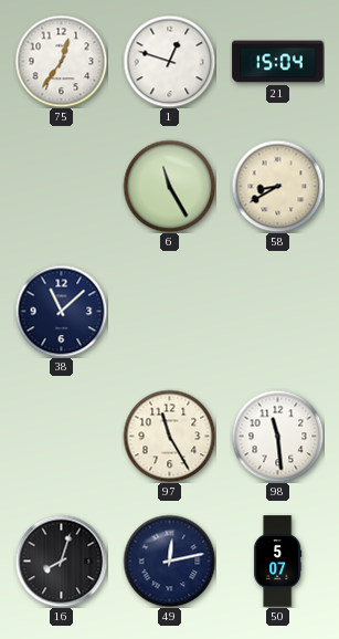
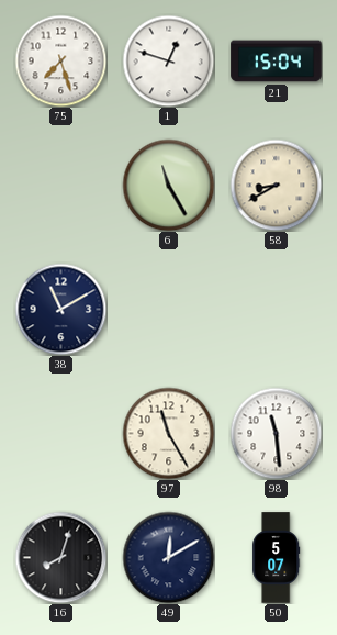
75: 12:36 -> 7:27 (60, 60)
38: 11:08 -> 11:10 (60, 309)
49: 12:13 -> 12:10 (168, 557)
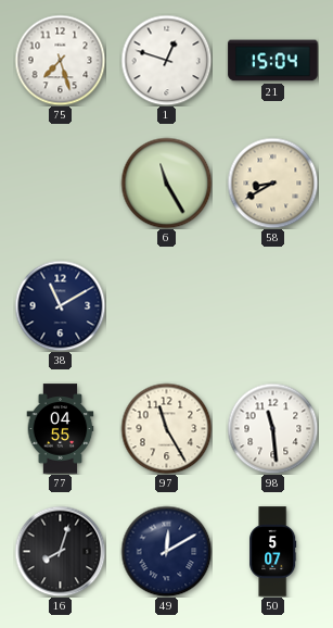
77: none -> 04:55 (61, 429)
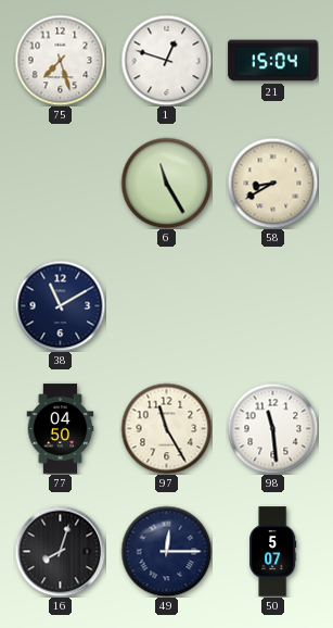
77: 04:55 -> 04:50 (61, 429)
49: 12:10 -> 12:15 (166, 551)
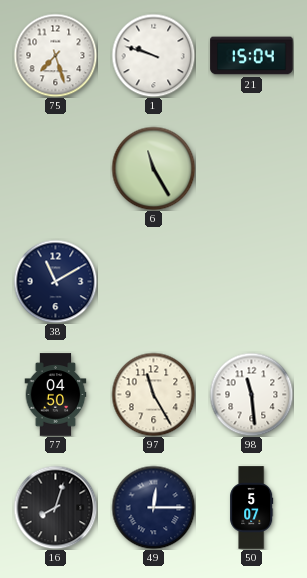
1: 12:48 -> 9:48 (153, 55)
58: 8:40 -> none (272, 183)
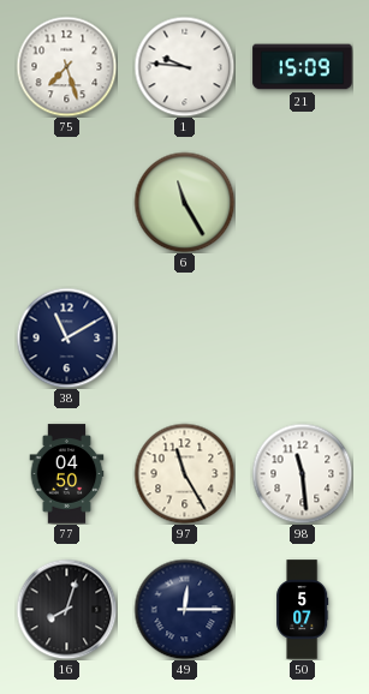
1: 9:48 -> 9:46 (184, 66)
21: 15:04 -> 15:09 (303, 67)
